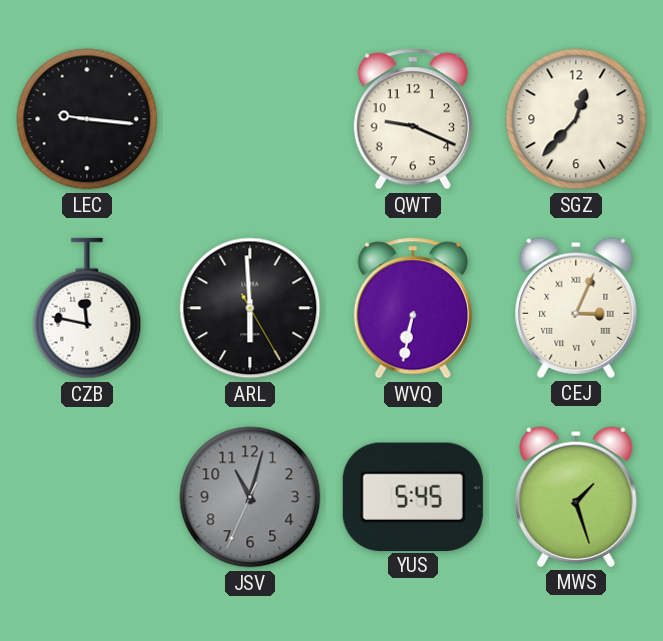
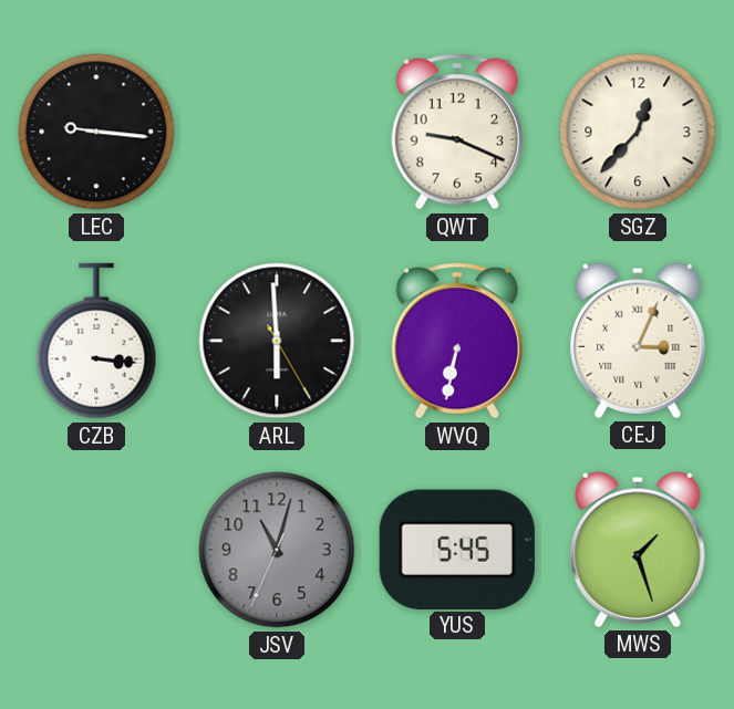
CZB: 11:47 -> 3:16 (96, 341)
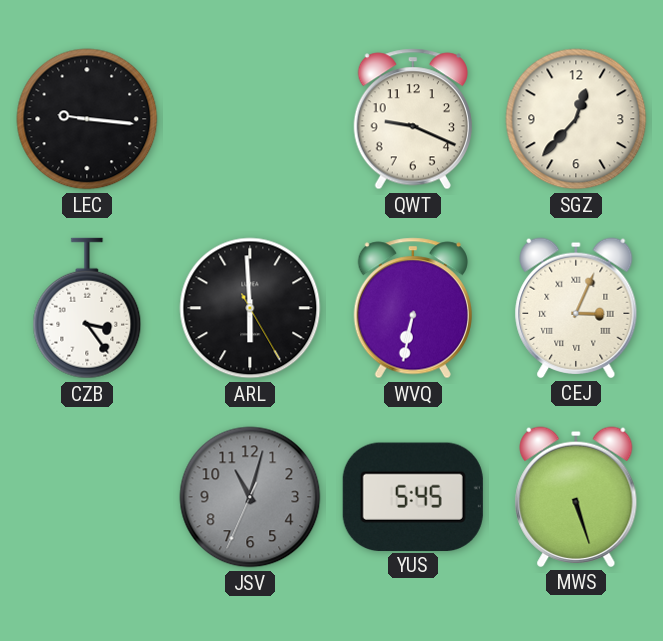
CZB: 3:16 -> 3:24 (87, 308)
MWS: 1:27 -> 5:27 (576, 497)
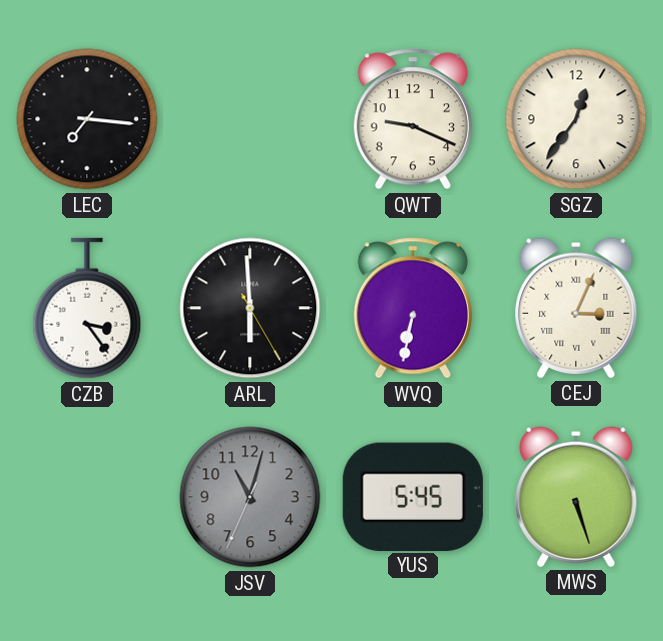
LEC: 9:16 -> 7:16 (87, 119)
SGZ: 12:37 -> 12:36 (576, 119)
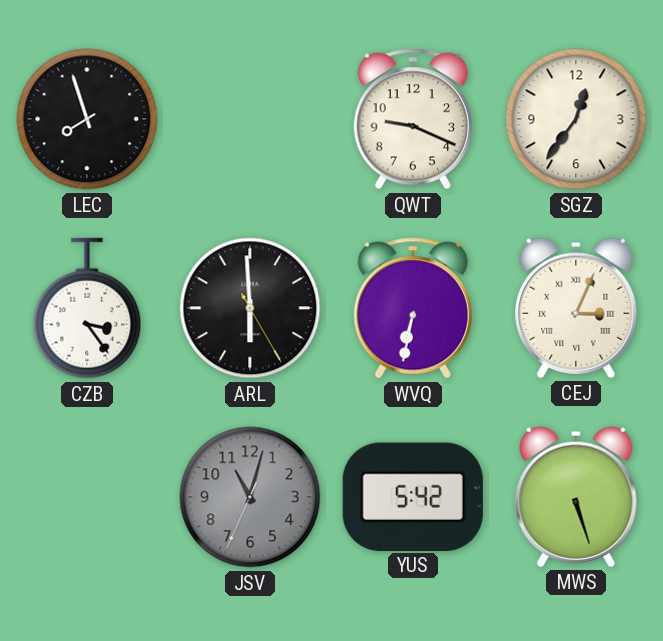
LEC: 7:16 -> 7:57 (87, 119)
YUS: 5:45 -> 5:42 (413, 496)
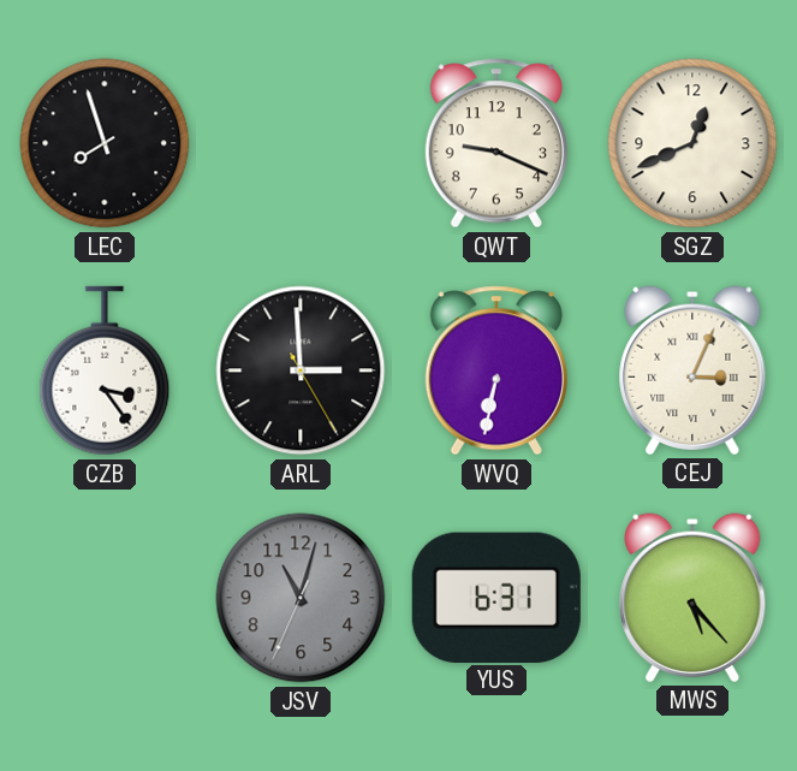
SGZ: 12:36 -> 12:41 (692, 143)
ARL: 5:59 -> 2:59 (301, 370)
YUS: 5:42 -> 6:31 (496, 597)
MWS: 5:27 -> 5:23 (692, 598)
